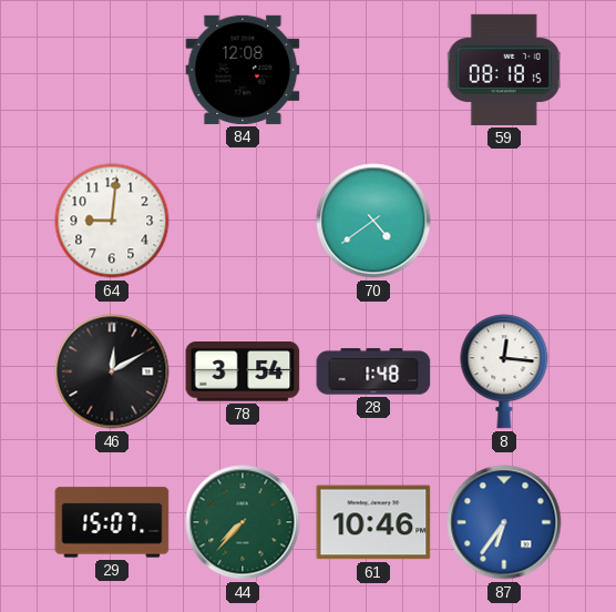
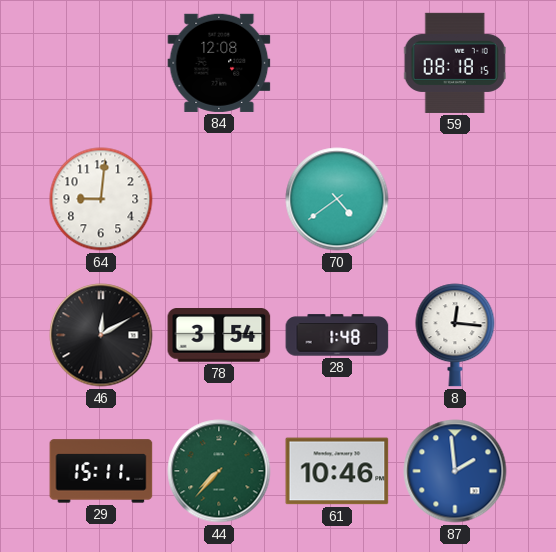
29: 15:07 -> 15:11 (101, 471)
87: 6:36 -> 1:59 (455, 471)
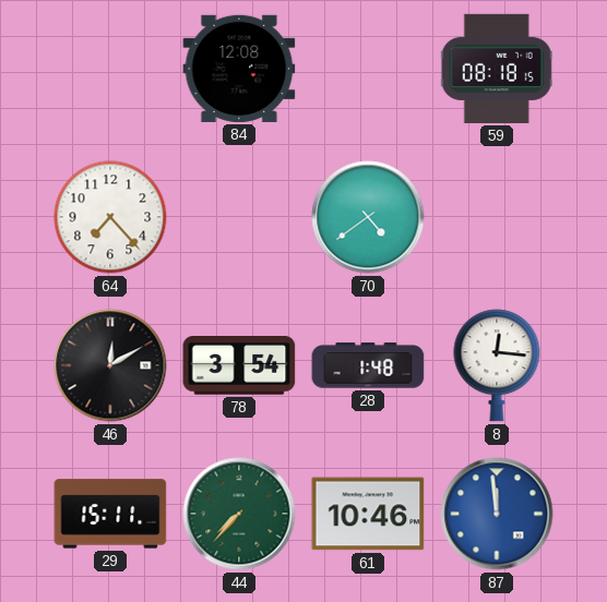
64: 9:01 -> 7:23 (110, 217)
87: 1:59 -> 11:59 (497, 514)
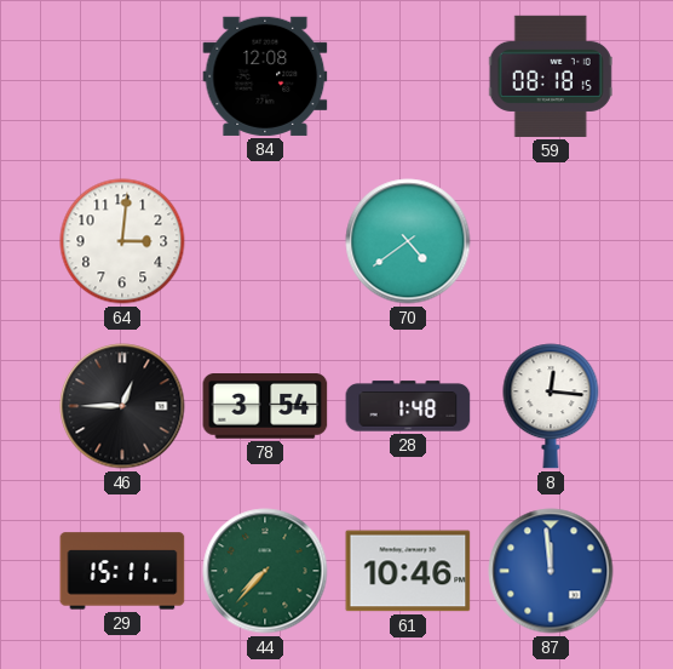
64: 7:23 -> 3:01 (122, 241)
46: 12:10 -> 12:45 (122, 406)
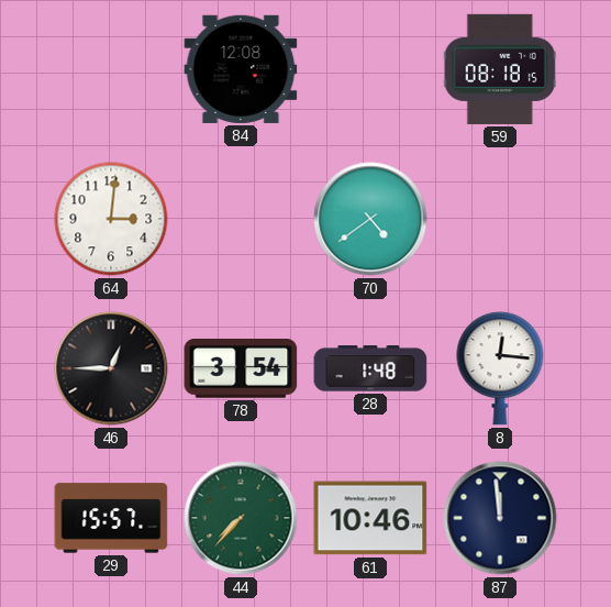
29: 15:11 -> 15:57 (111, 518)
87 dial: blue -> navy (500, 518)
